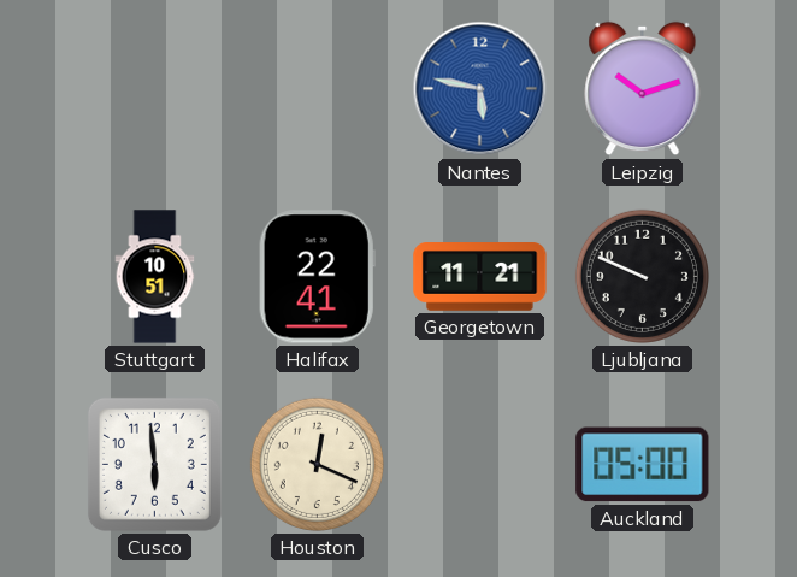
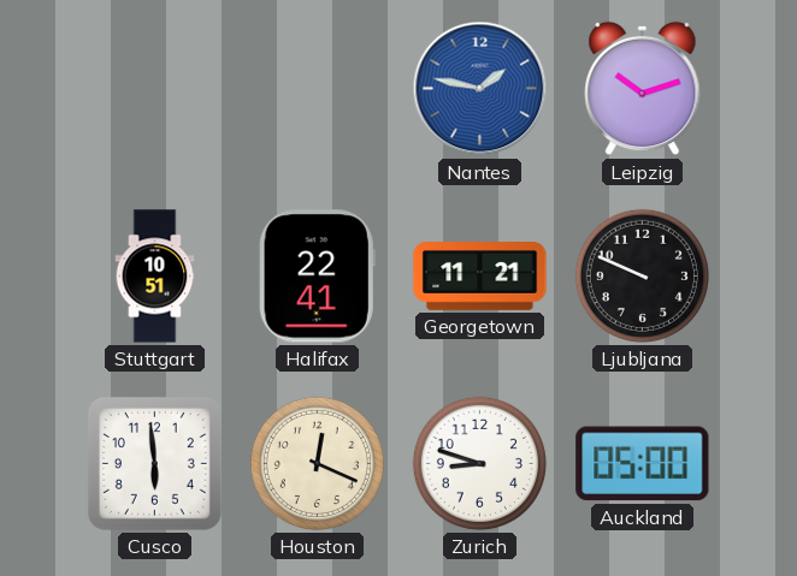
Nantes: 5:47 -> 1:47 (480, 89)
Zurich: none -> 8:48 (479, 463)
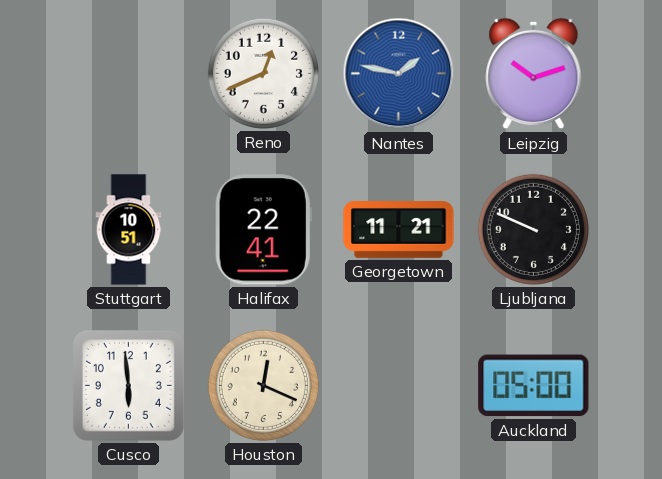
Reno: none -> 12:41 (263, 73)
Zurich: 8:48 -> none (479, 463)
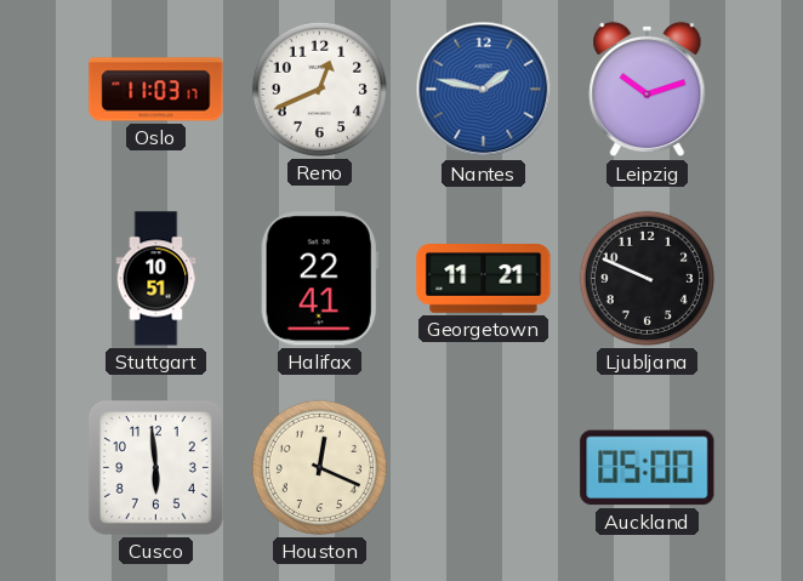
Oslo: none -> 11:03 (156, 90)
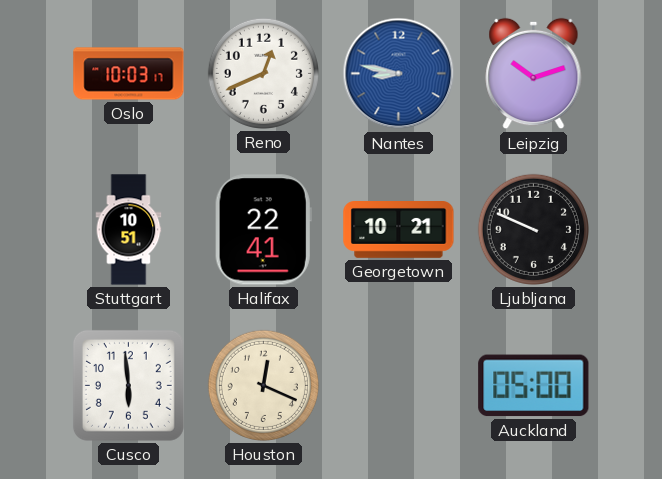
Oslo: 11:03 -> 10:03 (129, 74)
Nantes: 1:47 -> 8:47 (399, 74)
Georgetown: 11:21 -> 10:21 (399, 230)
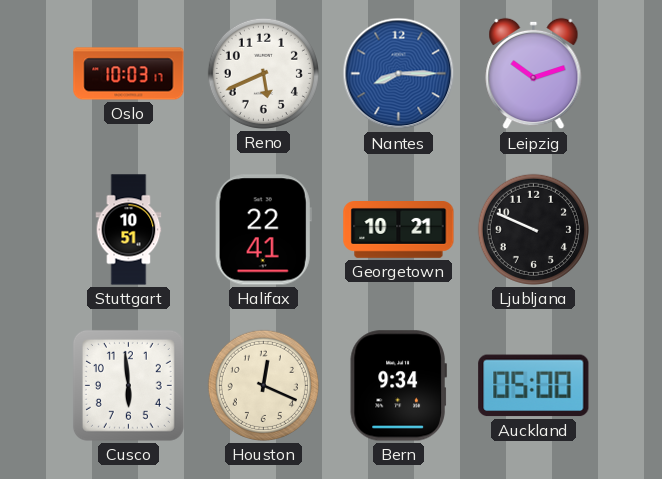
Reno: 12:41 -> 5:41 (263, 73)
Nantes: 8:47 -> 8:15 (399, 74)
Bern: none -> 9:34 (398, 386)
